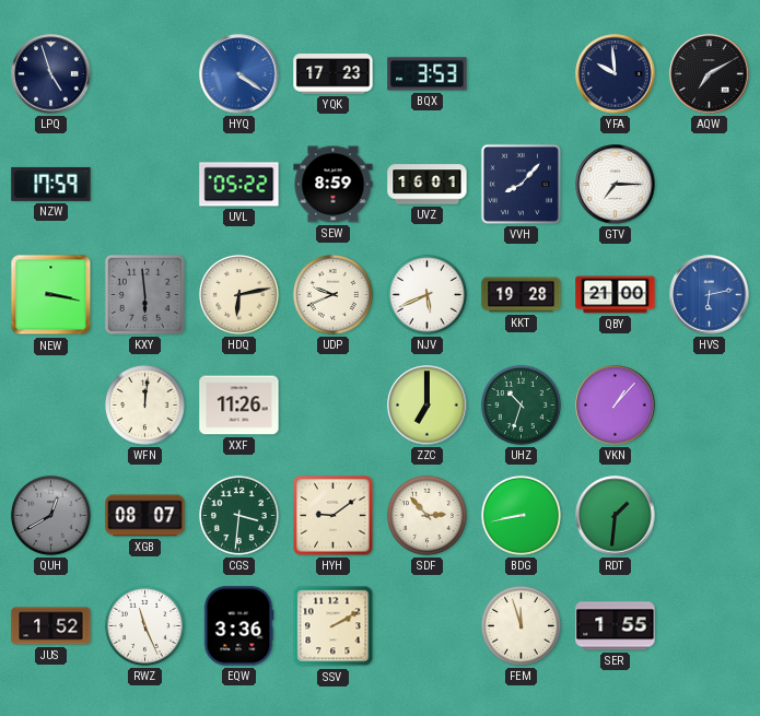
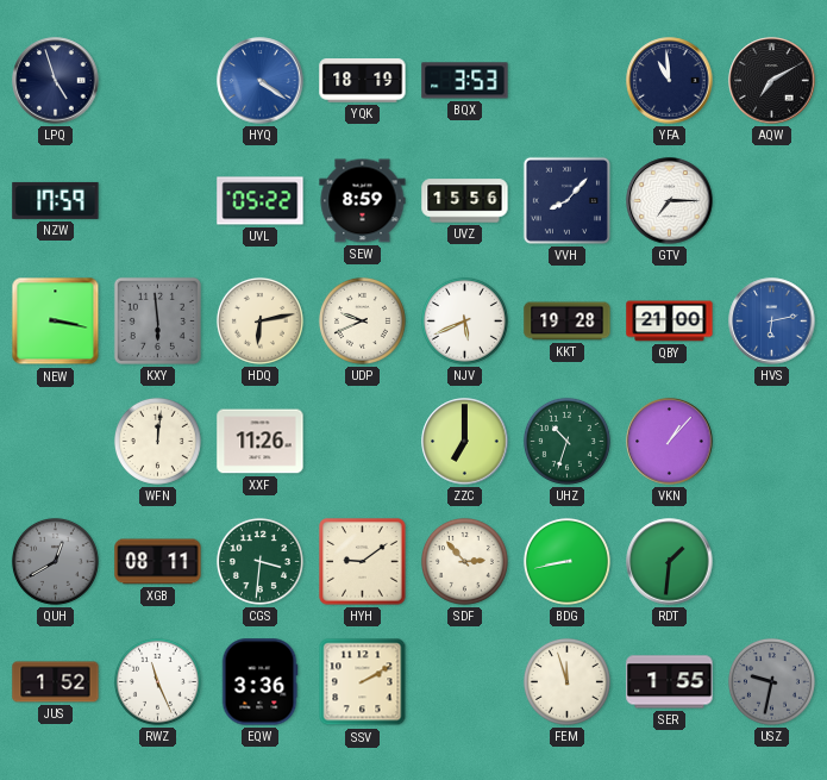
YQK: 17:23 -> 18:19 (363, 81)
YFA: 9:59 -> 10:59 (670, 81)
UVZ: 16:01 -> 15:56 (465, 201)
XGB: 08:07 -> 08:11 (158, 562)
USZ: none -> 9:32 (771, 681)
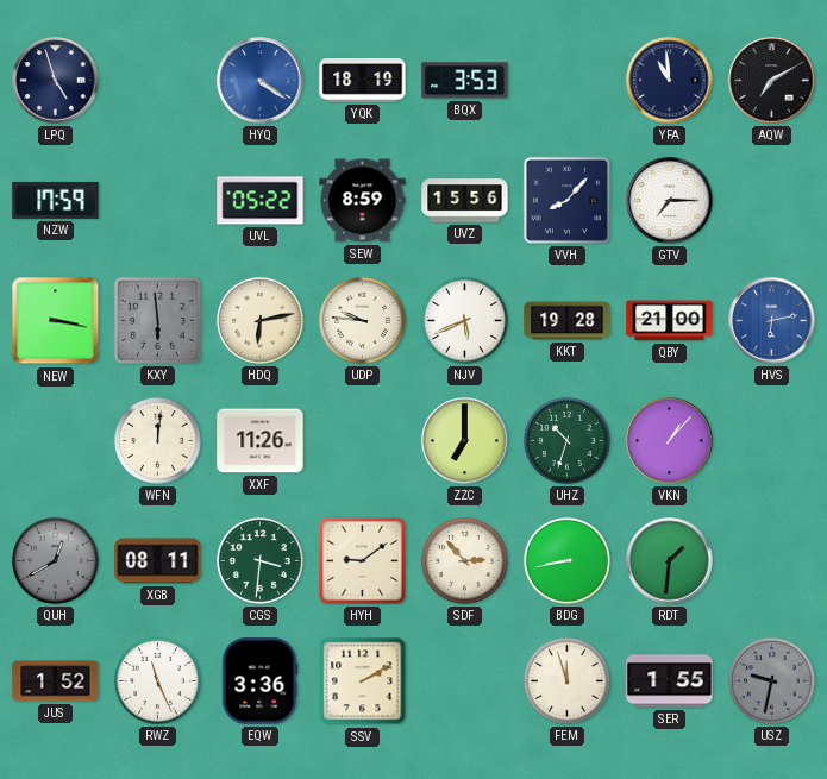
UDP: 9:41 -> 9:46 (362, 320)
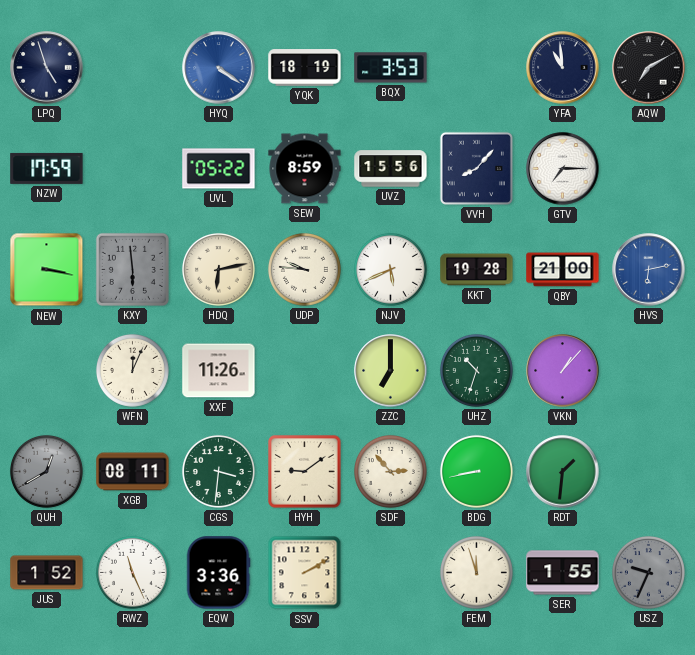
WFN: 12:01 -> 12:04 (132, 370)
USZ: 9:32 -> 9:34 (648, 572)
